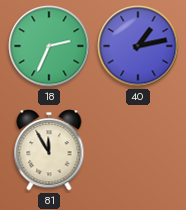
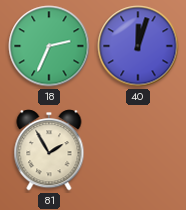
40: 1:13 -> 12:03 (138, 46)
81: 11:55 -> 1:55 (49, 150)
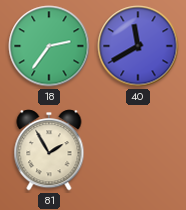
18: 2:34 -> 2:36 (49, 46)
40: 12:03 -> 11:40 (138, 46)
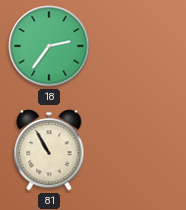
40: 11:40 -> none (138, 46)
81: 1:55 -> 10:55 (49, 150)
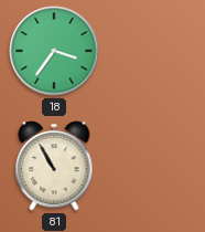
18: 2:36 -> 3:36 (54, 51)
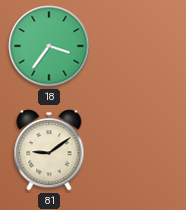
81: 10:55 -> 9:09 (49, 150)
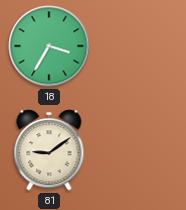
18: 3:36 -> 3:35 (49, 46)
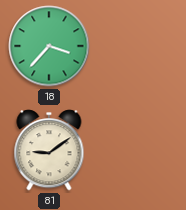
18: 3:35 -> 3:37 (49, 46)
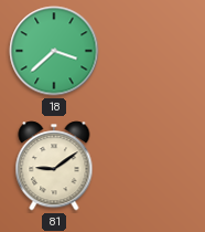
18: 3:37 -> 3:38 (54, 51)
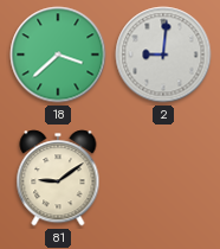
2: none -> 9:01 (163, 55)
